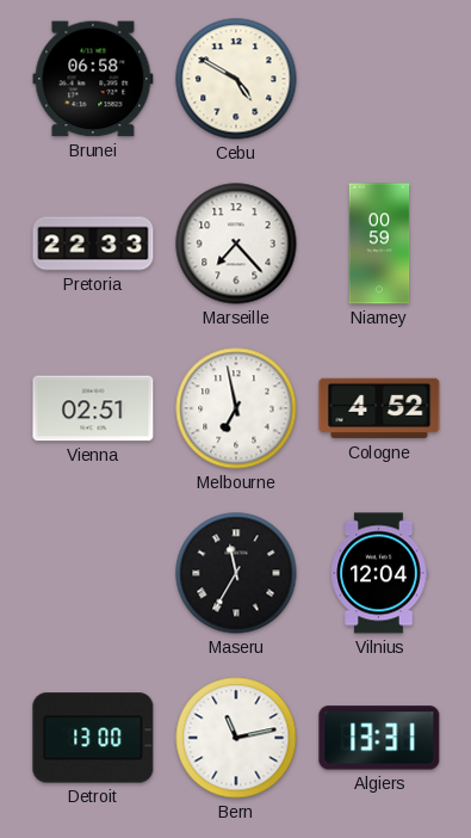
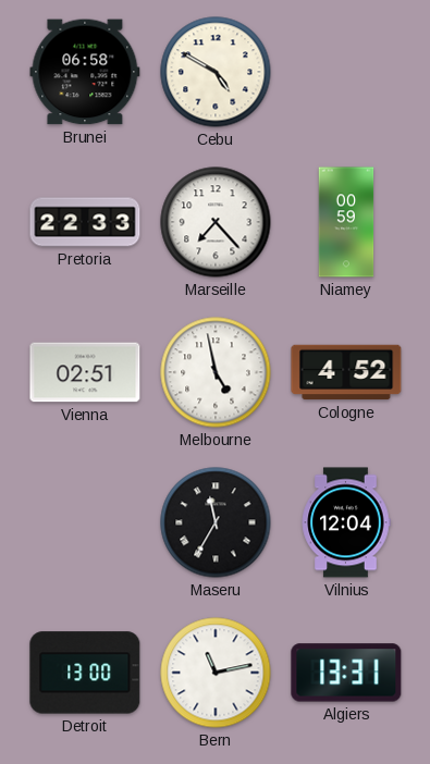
Melbourne: 6:58 -> 4:58 (216, 372)
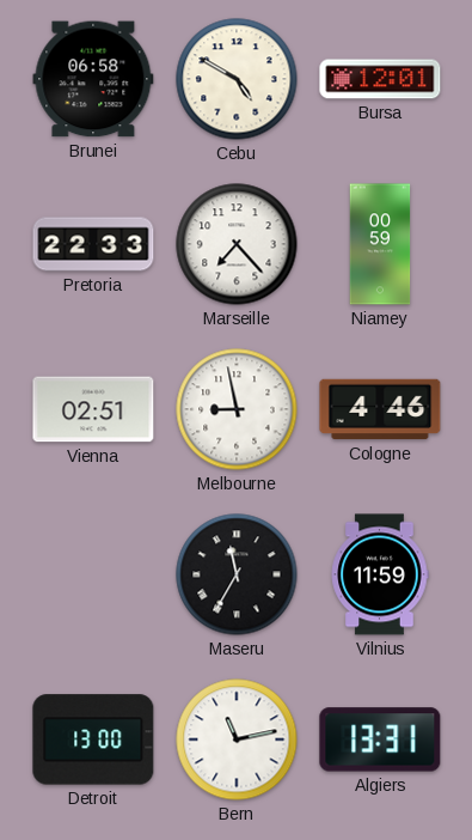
Bursa: none -> 12:01 (380, 79)
Melbourne: 4:58 -> 8:58 (237, 409)
Cologne: 4:52 -> 4:46 (380, 409)
Vilnius: 12:04 -> 11:59 (380, 574)
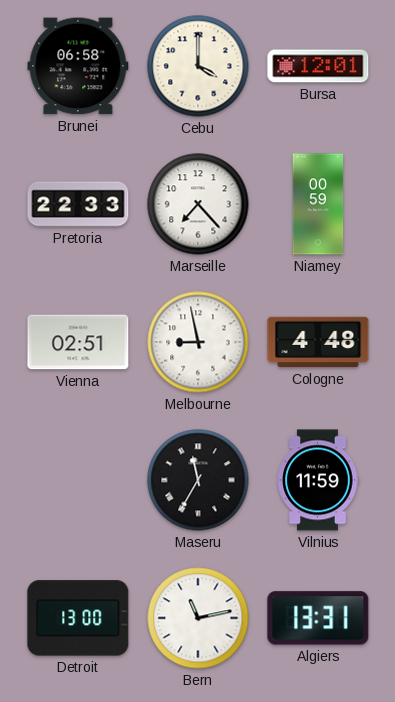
Cebu: 4:50 -> 4:00 (198, 66)
Cologne: 4:46 -> 4:48 (318, 342)
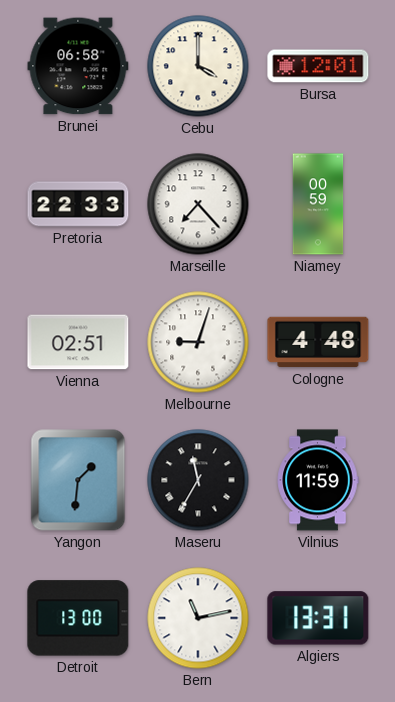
Melbourne: 8:58 -> 9:03 (198, 342)
Yangon: none -> 1:31 (78, 480)
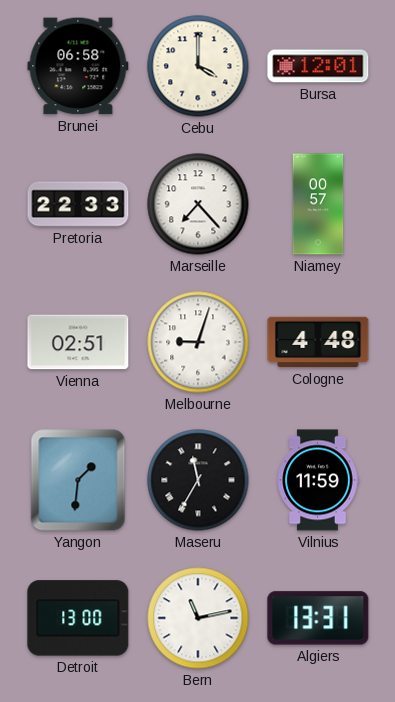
Niamey: 00:59 -> 00:57 (318, 204)
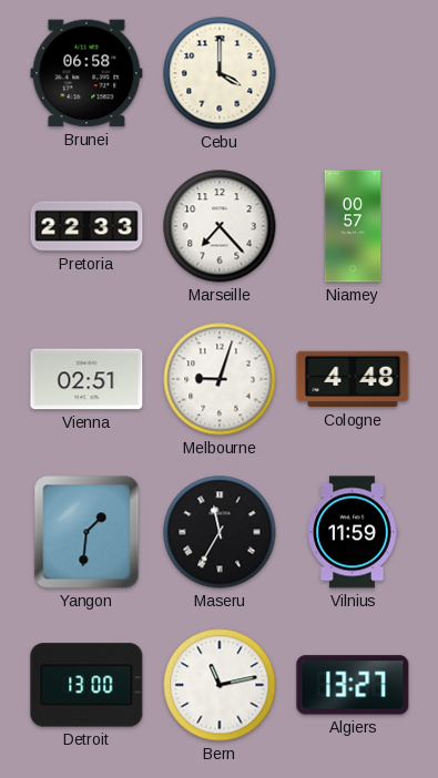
Bursa: 12:01 -> none (318, 66)
Algiers: 13:31 -> 13:27 (353, 685)
